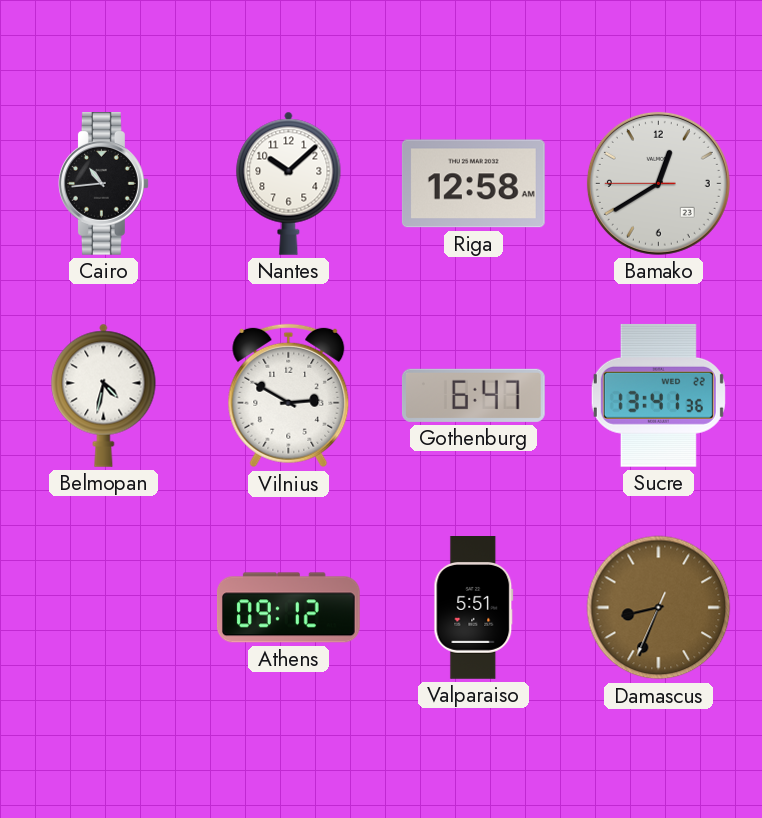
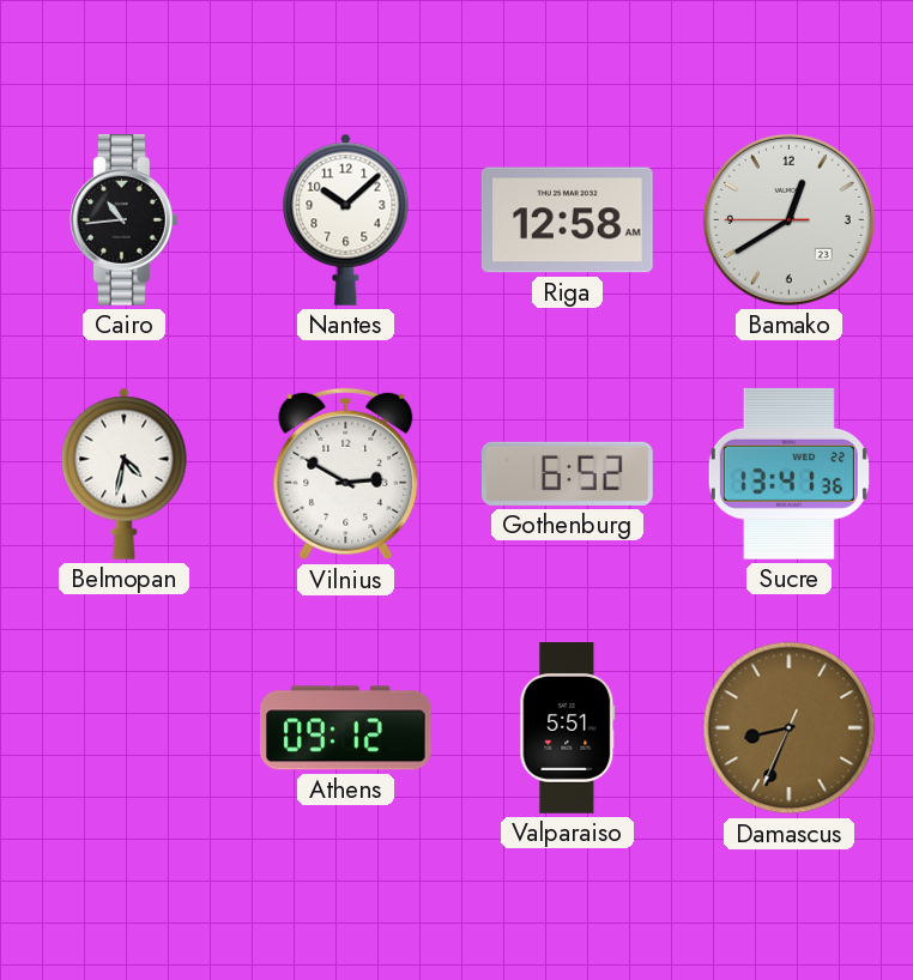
Gothenburg: 6:47 -> 6:52 (567, 473)
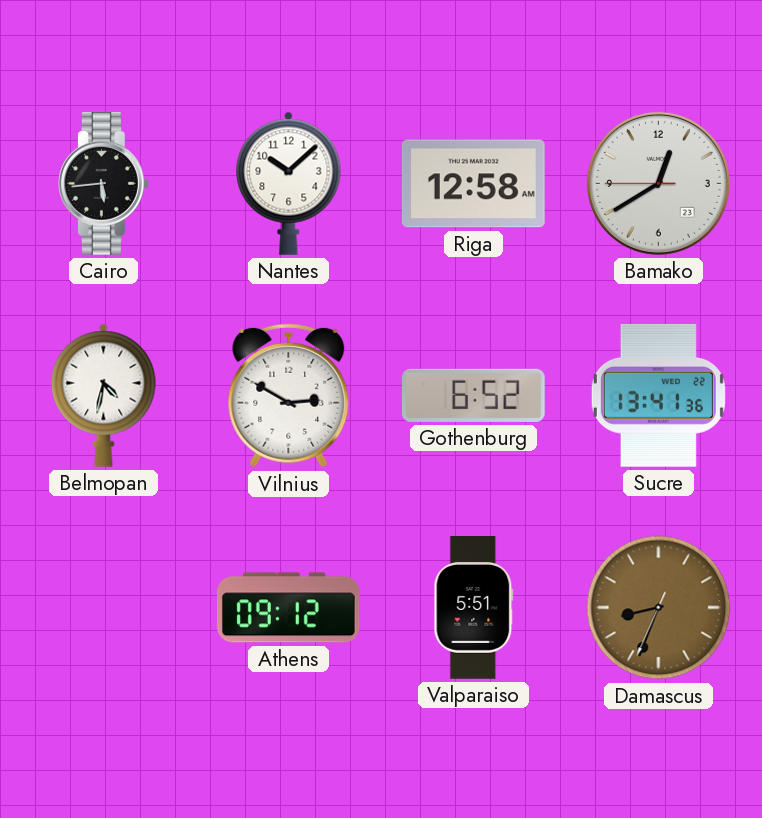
Cairo: 10:44 -> 5:44 (104, 184)
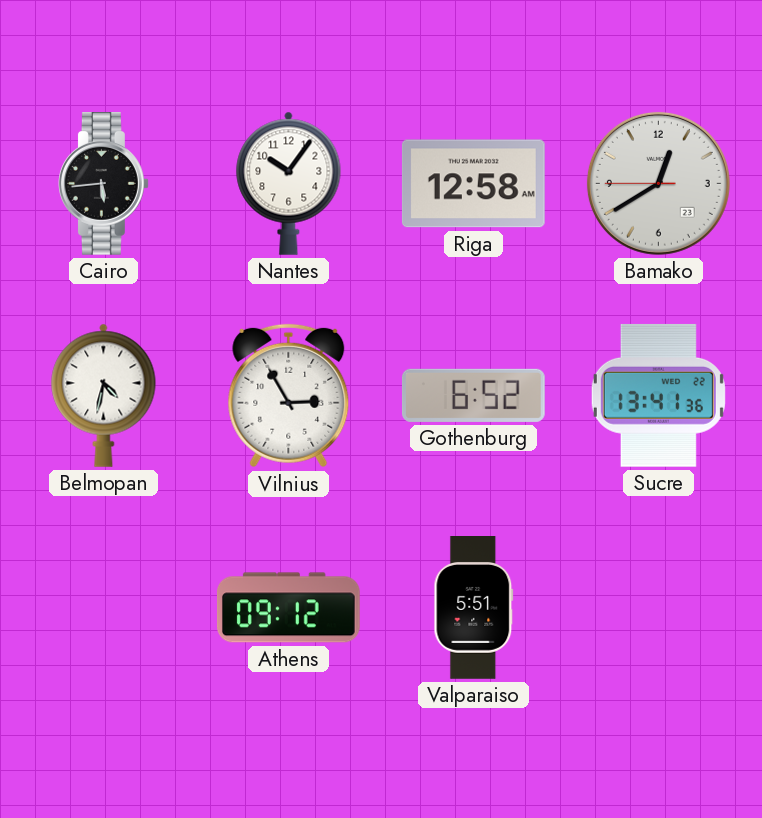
Nantes: 10:08 -> 10:06 (289, 183)
Vilnius: 2:50 -> 2:55 (289, 396)
Damascus: 8:33 -> none (659, 608)
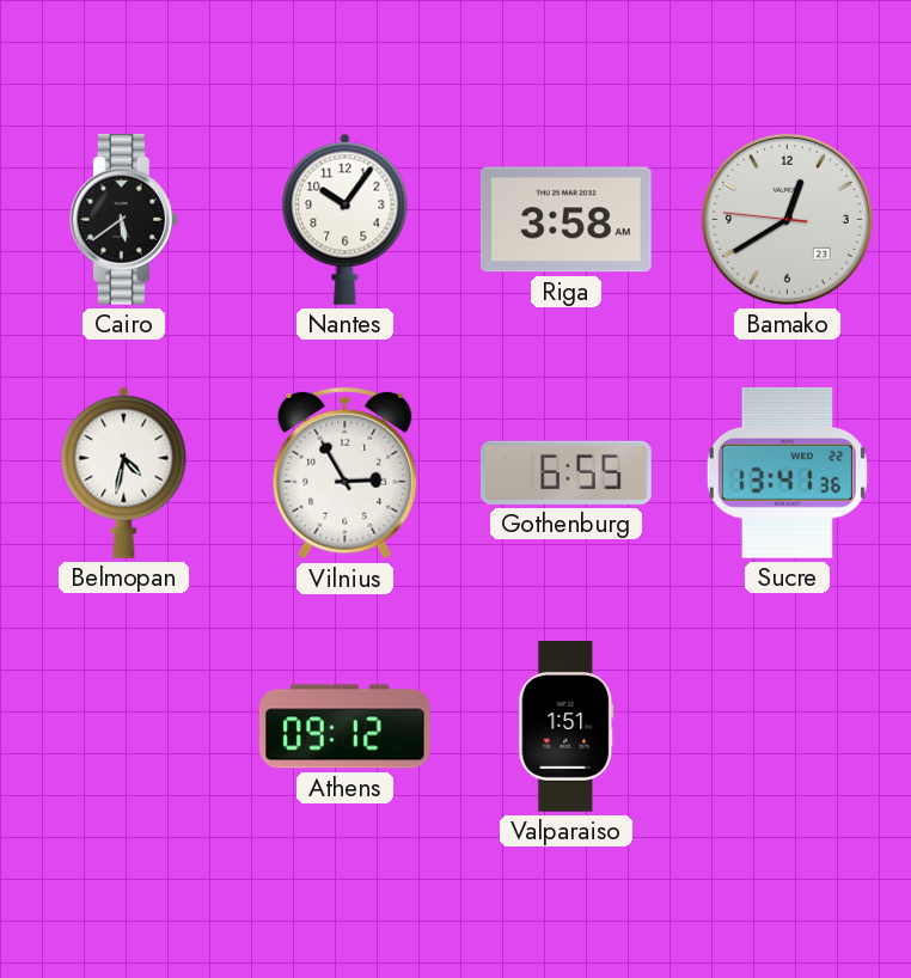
Cairo: 5:44 -> 5:39 (124, 220)
Riga: 12:58 -> 3:58 (565, 220)
Bamako: 12:39:45 -> 12:39:46 (787, 219)
Gothenburg: 6:52 -> 6:55 (565, 472)
Valparaiso: 5:51 -> 1:51 (567, 727)
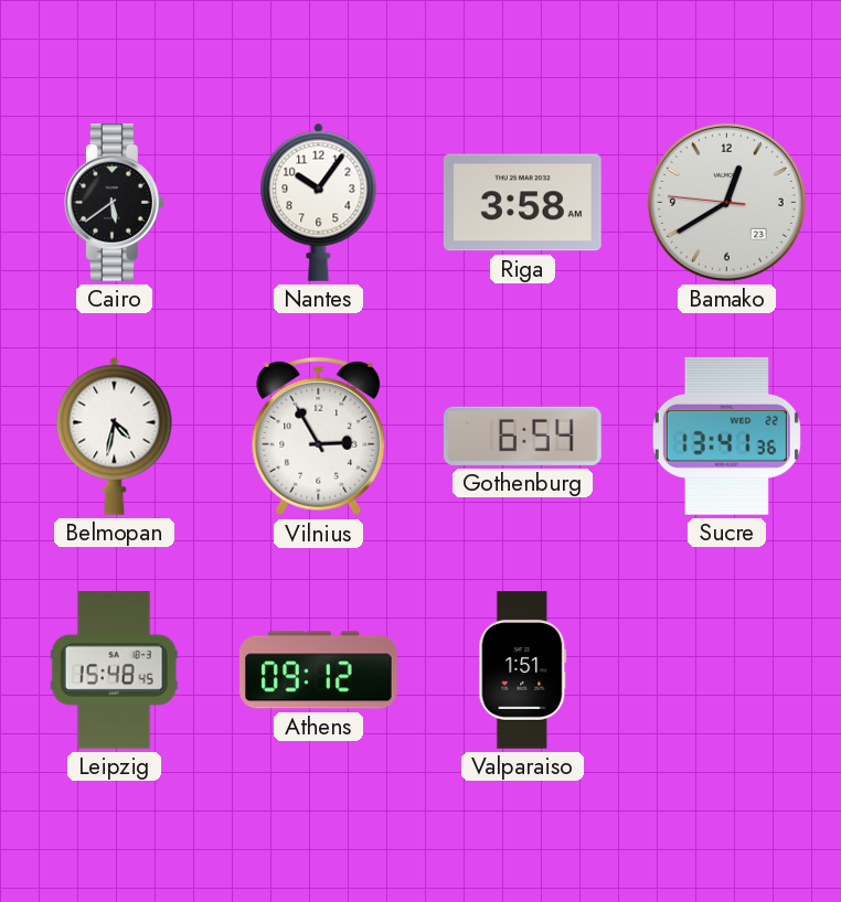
Gothenburg: 6:55 -> 6:54 (522, 436)
Leipzig: none -> 15:48 (114, 669)
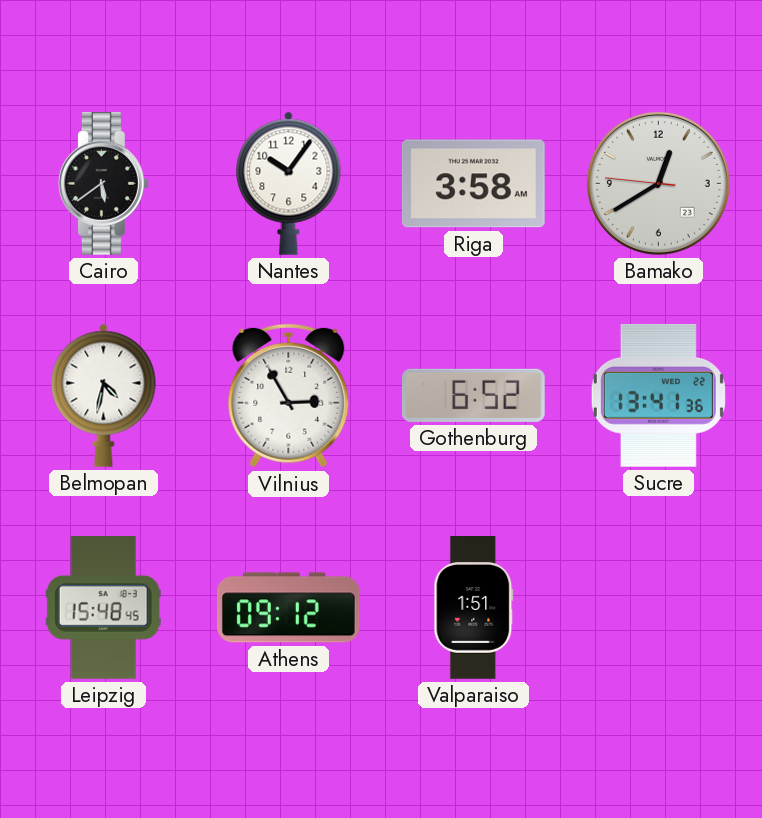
Gothenburg: 6:54 -> 6:52 (473, 395)
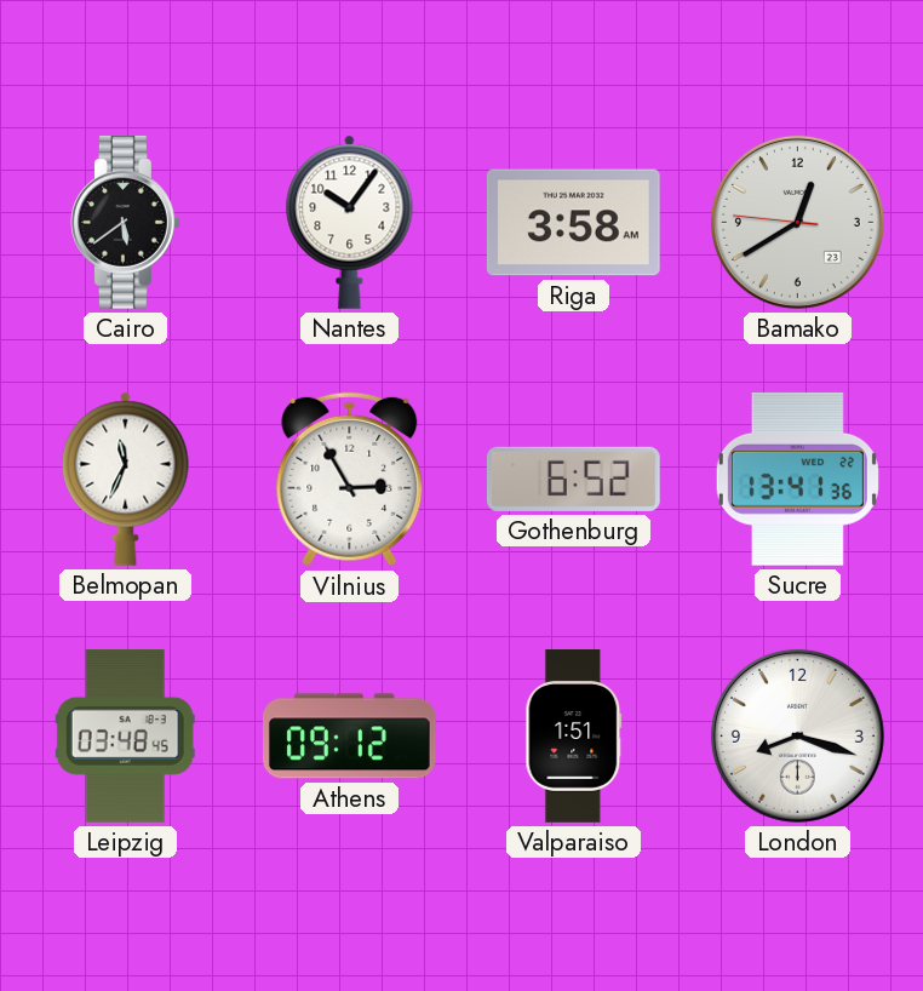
Belmopan: 4:32 -> 11:34 (126, 479)
Leipzig: 15:48 -> 03:48 (125, 735)
London: none -> 8:18 (797, 735)
